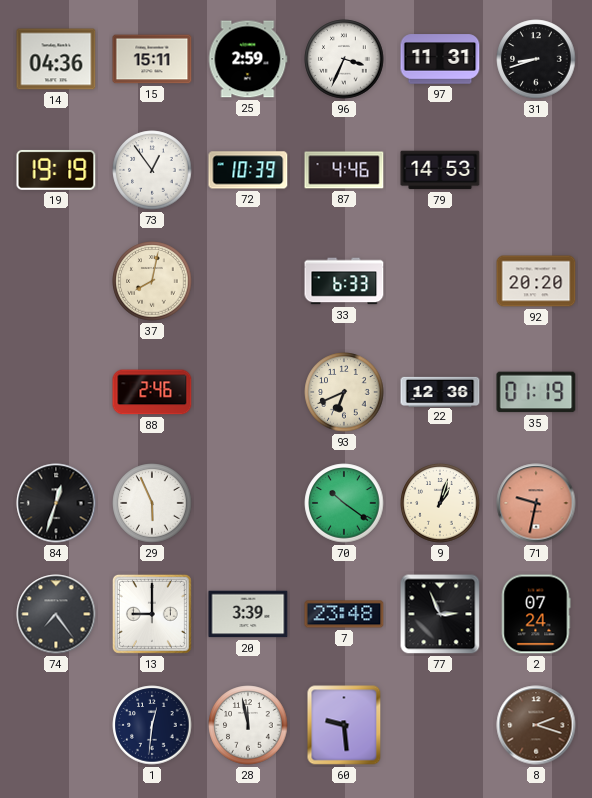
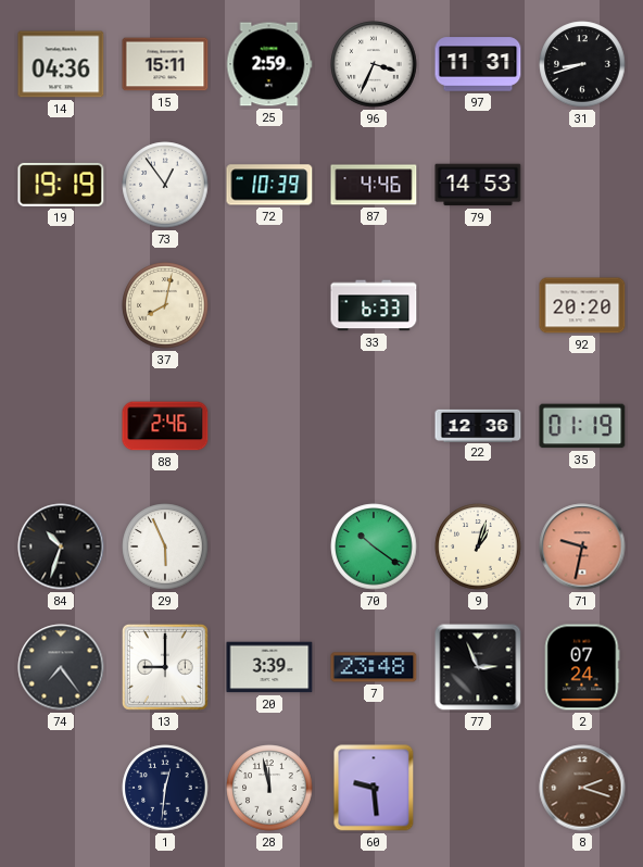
93: 6:41 -> none (344, 392)
84: 12:33 -> 10:33 (61, 546)
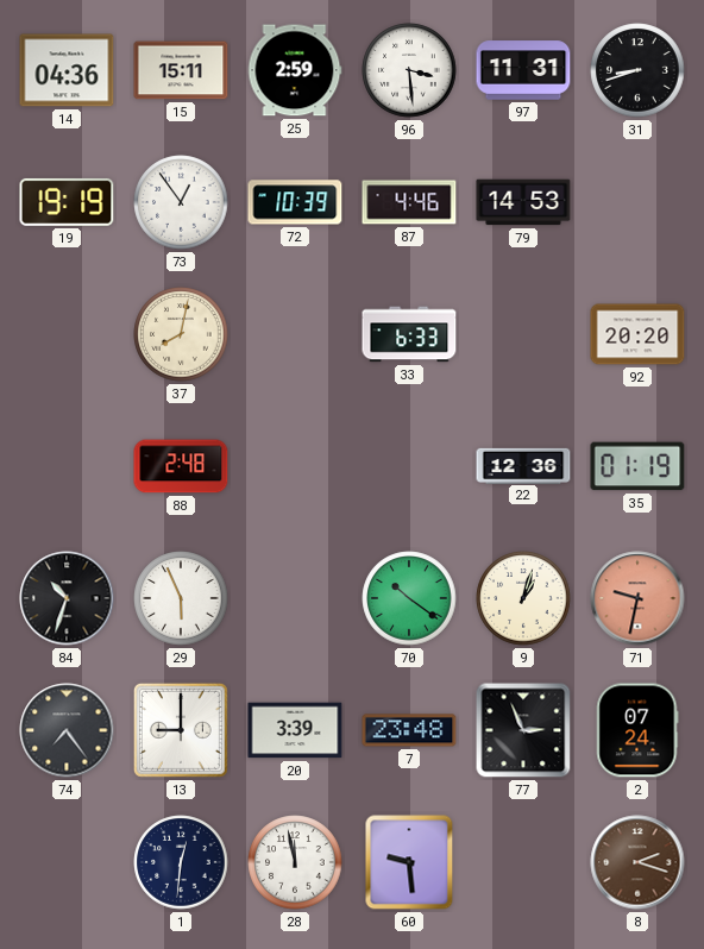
96: 3:34 -> 3:29 (409, 70)
88: 2:46 -> 2:48 (181, 466)
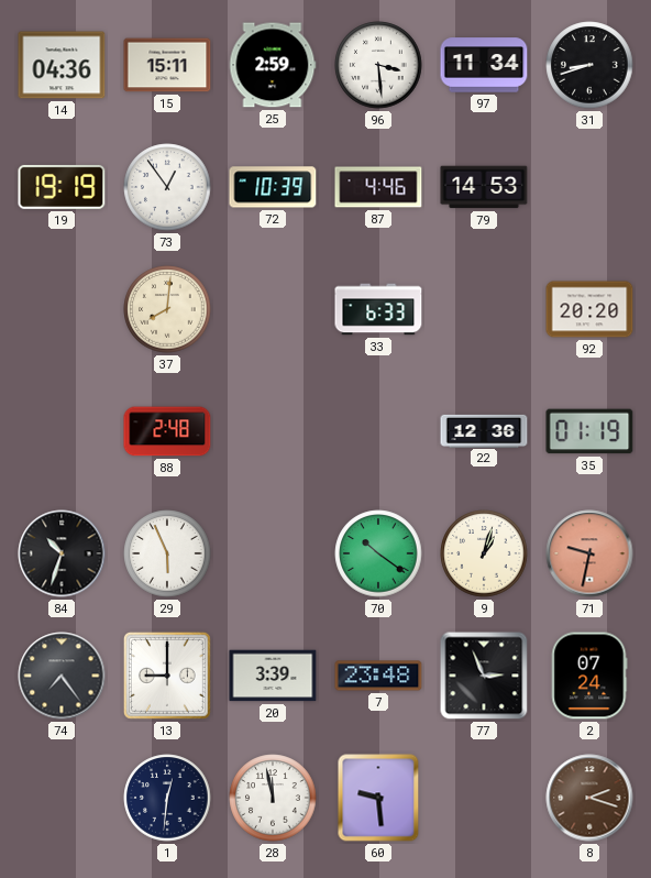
97: 11:31 -> 11:34 (484, 65)
37: 8:02 -> 8:01 (167, 309)
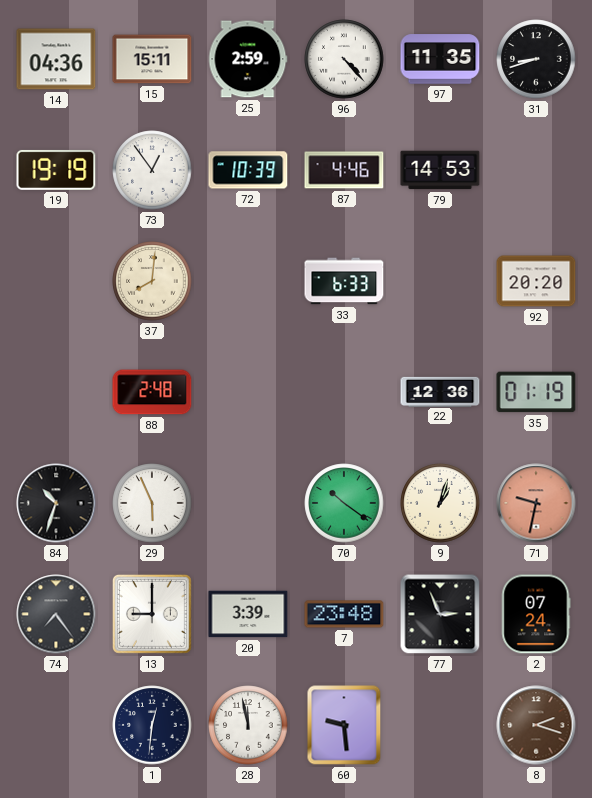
96: 3:29 -> 4:23 (344, 59)
97: 11:34 -> 11:35 (440, 59)
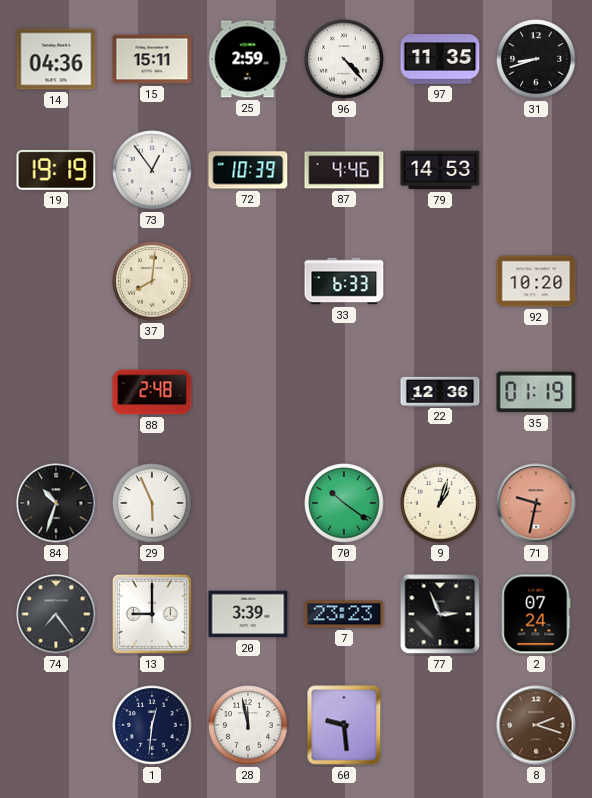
92: 20:20 -> 10:20 (536, 281)
7: 23:48 -> 23:23 (344, 614)
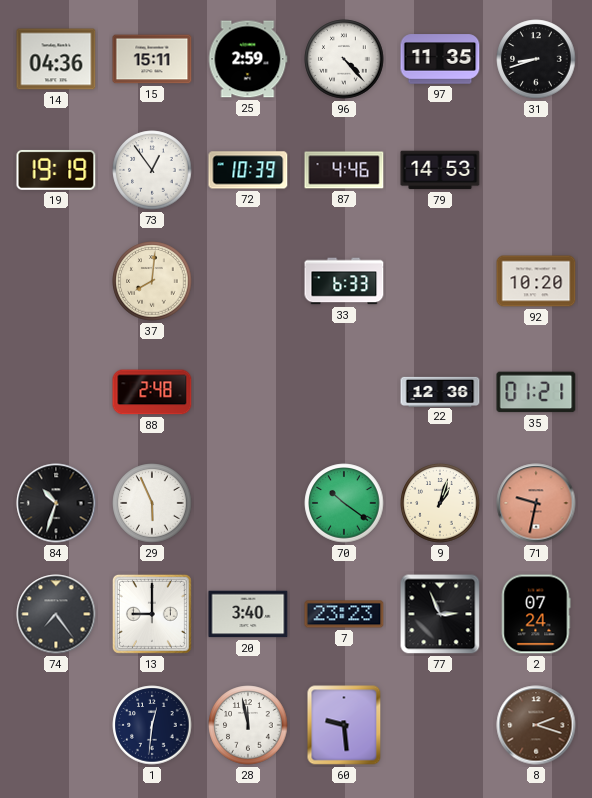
35: 01:19 -> 01:21 (536, 392)
20: 3:39 -> 3:40 (248, 614)
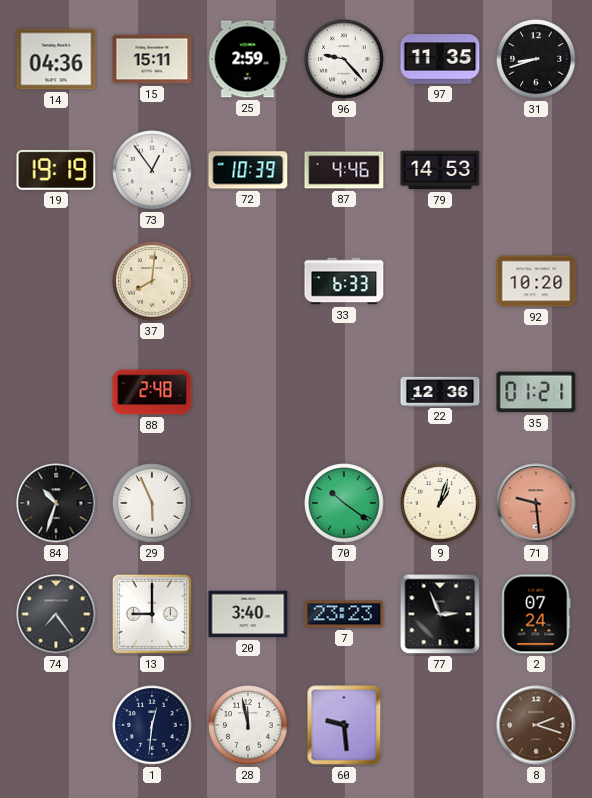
96: 4:23 -> 9:23 (344, 59)
71: 9:32 -> 9:29 (536, 503)
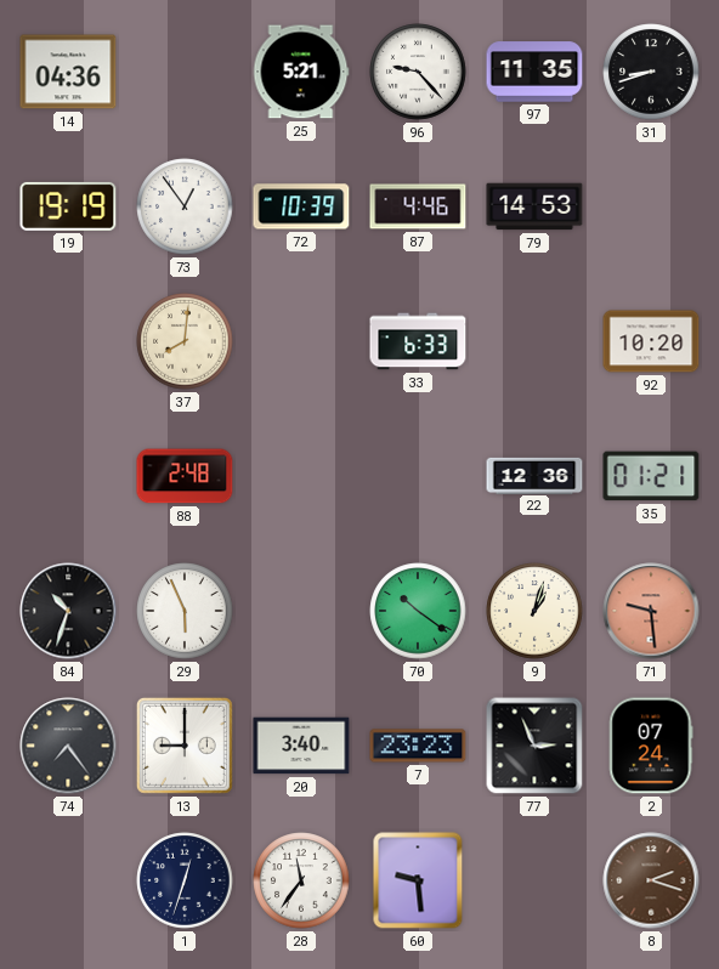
15: 15:11 -> none (152, 59)
25: 2:59 -> 5:21 (301, 72)
1: 12:31 -> 12:33 (185, 880)
28: 11:58 -> 11:36 (301, 880)
